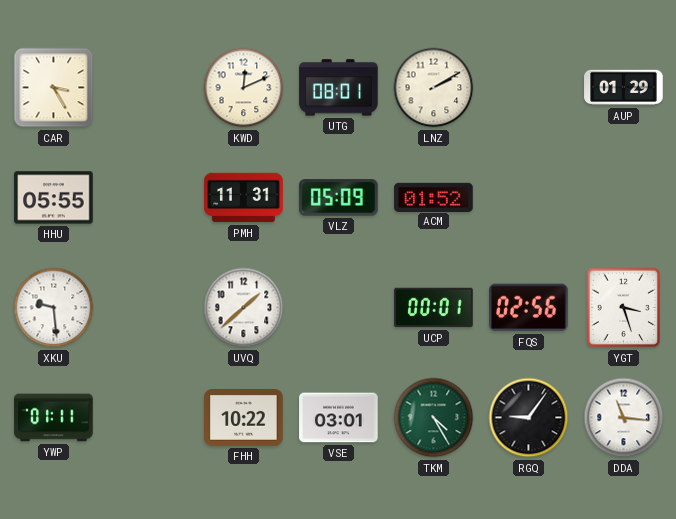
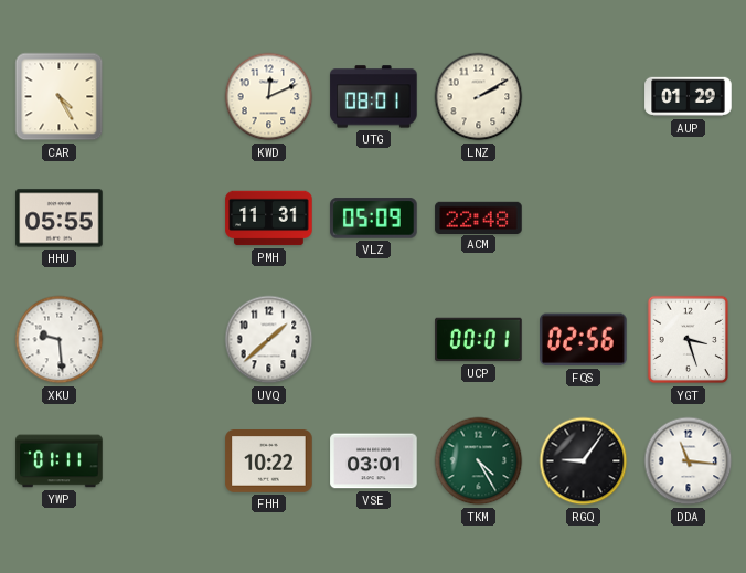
CAR: 3:25 -> 4:25 (60, 97)
ACM: 01:52 -> 22:48 (479, 217)
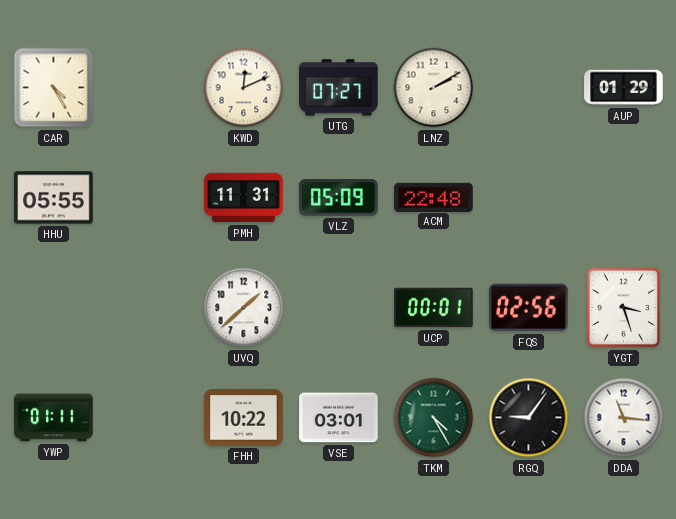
UTG: 08:01 -> 07:27 (339, 88)
XKU: 9:29 -> none (60, 340)
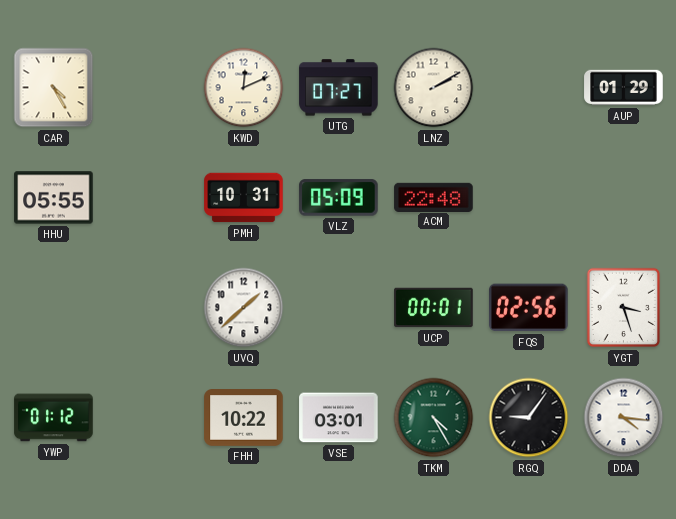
PMH: 11:31 -> 10:31 (244, 198)
YWP: 01:11 -> 01:12 (54, 418)
DDA: 11:16 -> 4:16 (624, 418)
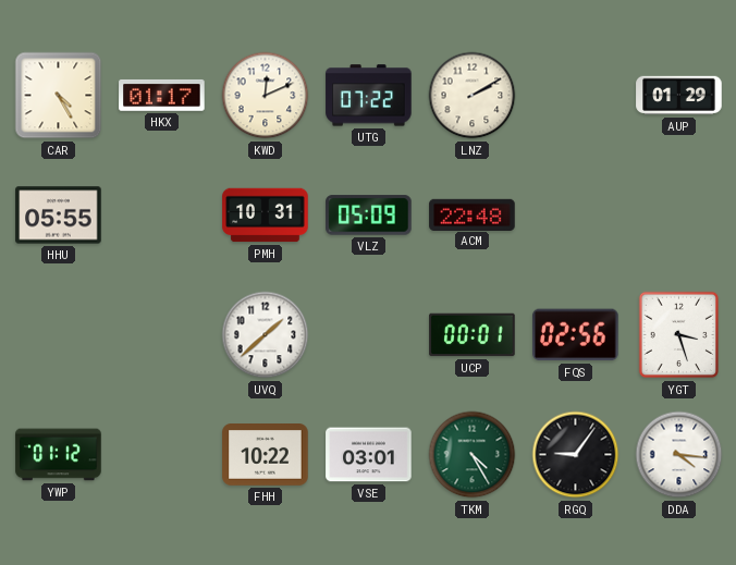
HKX: none -> 01:17 (162, 96)
UTG: 07:27 -> 07:22 (369, 96)
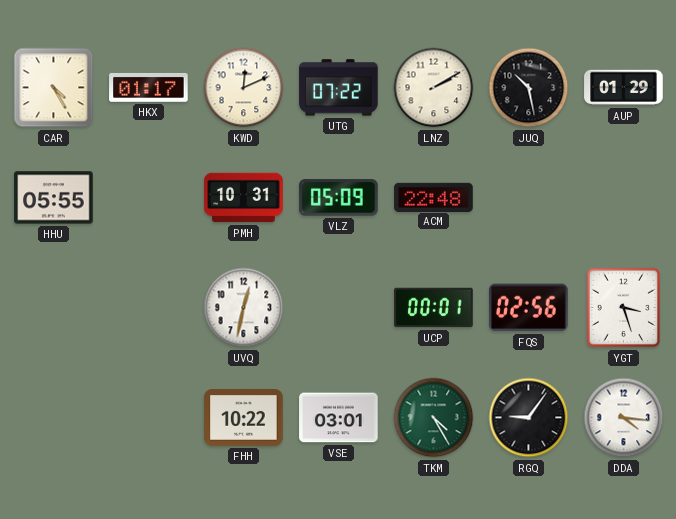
JUQ: none -> 10:28 (529, 88)
UVQ: 1:38 -> 12:32 (244, 308)
YWP: 01:12 -> none (59, 455)
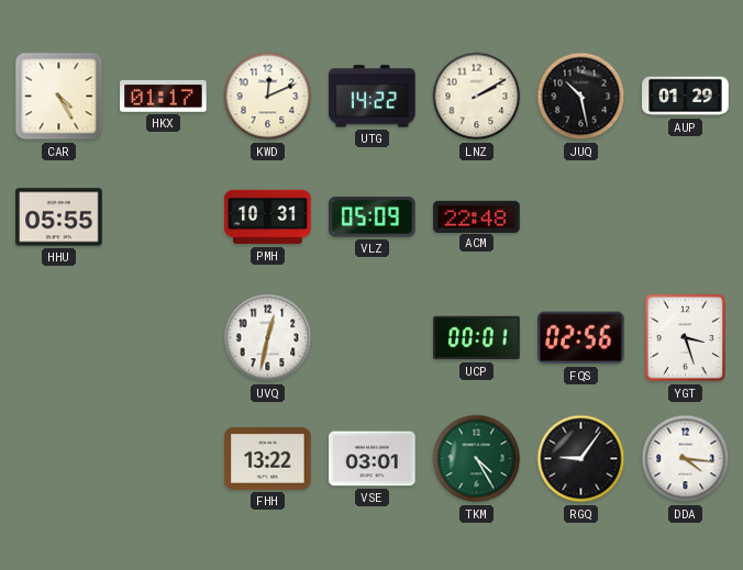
UTG: 07:22 -> 14:22 (373, 97)
FHH: 10:22 -> 13:22 (268, 459)
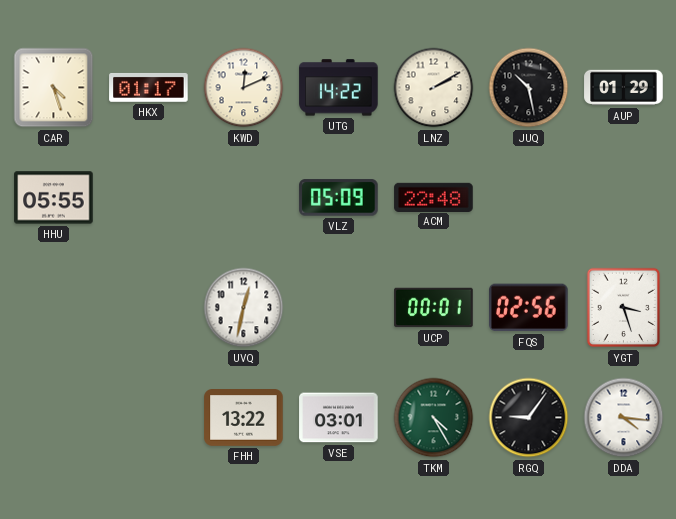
CAR: 4:25 -> 4:27 (54, 88)
PMH: 10:31 -> none (268, 217)
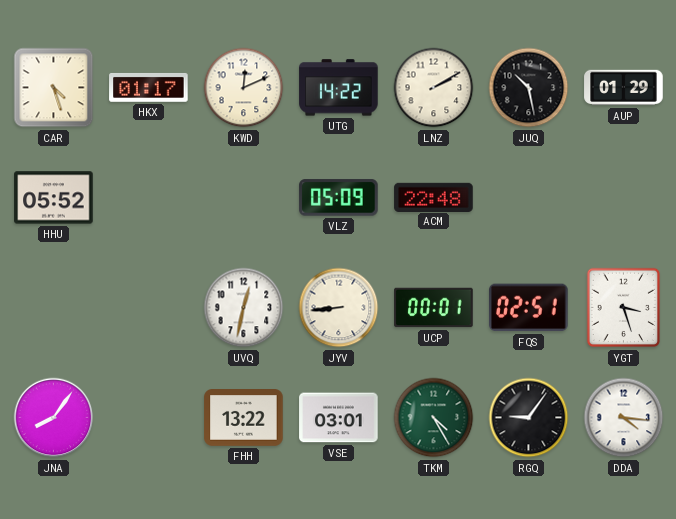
HHU: 05:55 -> 05:52 (54, 198)
JYV: none -> 8:44 (339, 308)
FQS: 02:56 -> 02:51 (529, 308)
JNA: none -> 8:06 (54, 418)
